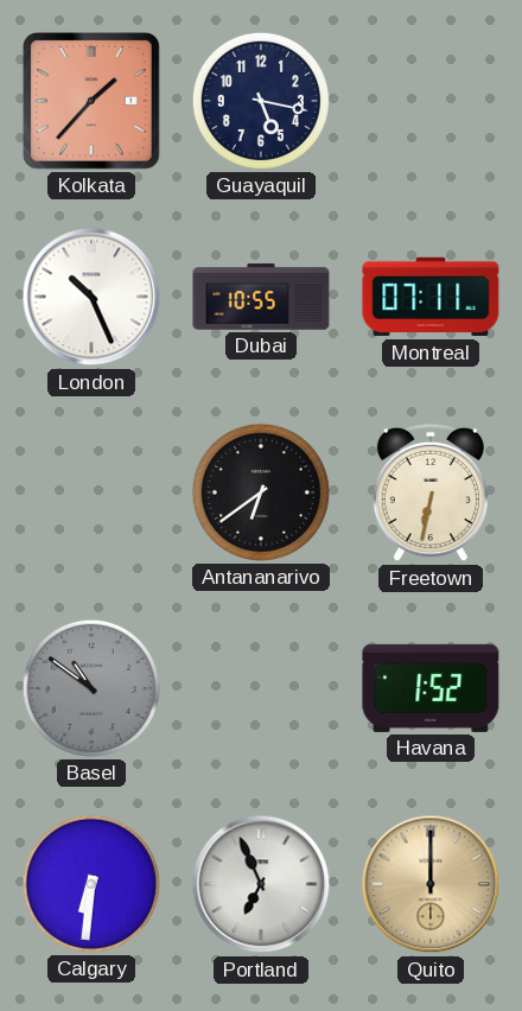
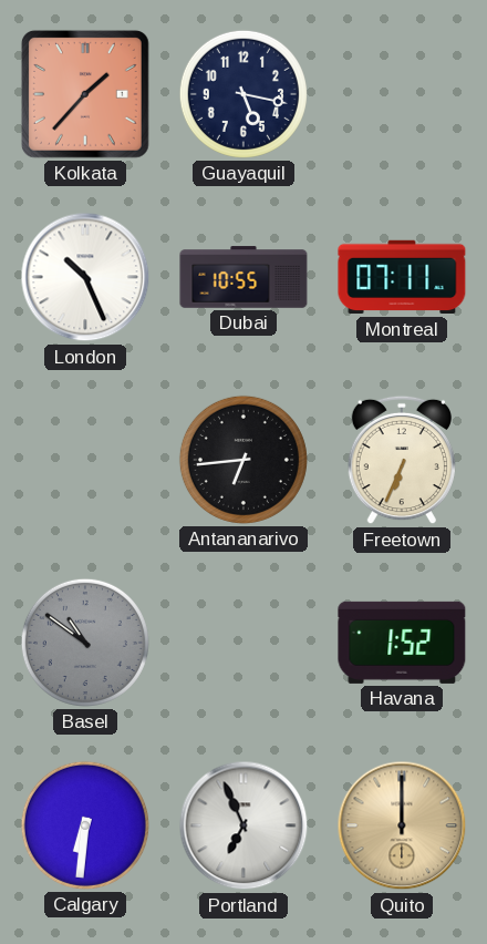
Antananarivo: 6:39 -> 6:44 (244, 460)
Freetown: 6:32 -> 6:34 (402, 460)
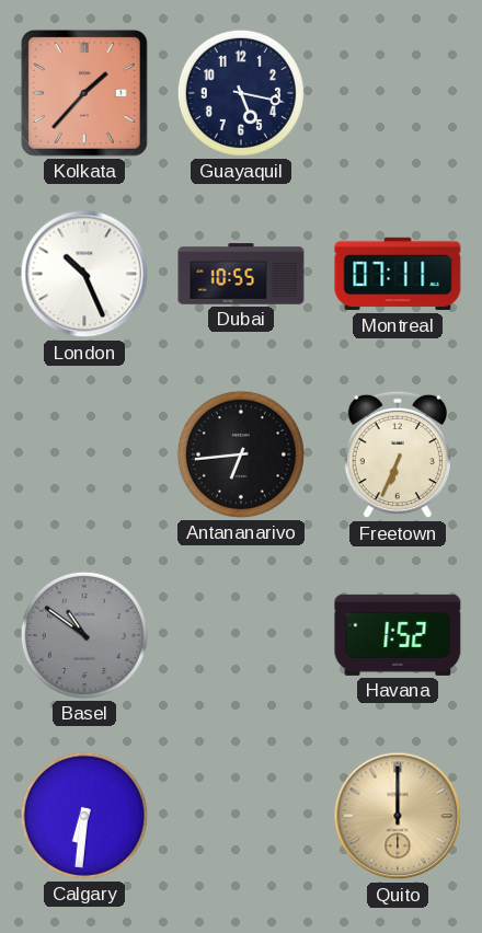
Portland: 6:56 -> none (244, 825)
